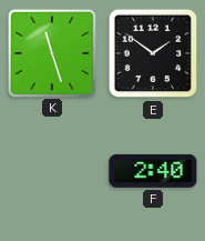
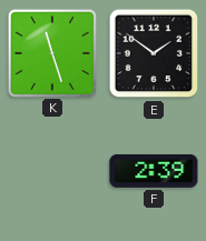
F: 2:40 -> 2:39 (154, 171)
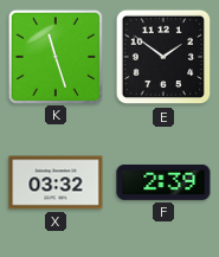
X: none -> 03:32 (56, 182)
